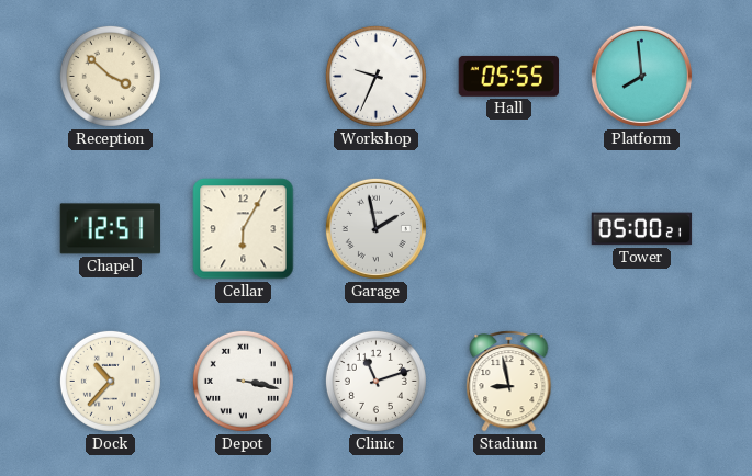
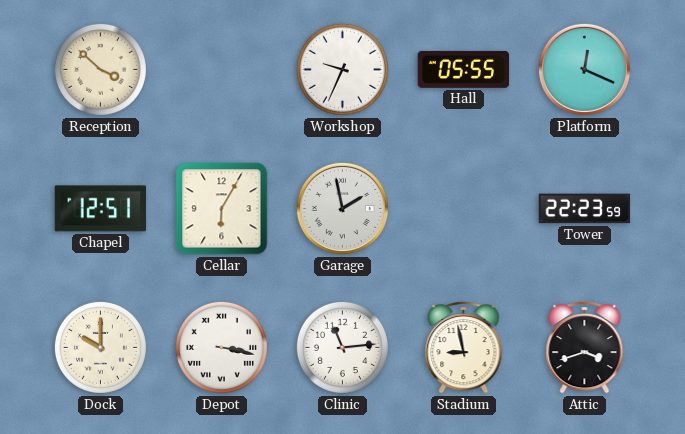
Platform: 7:59 -> 12:19 (584, 69)
Tower: 05:00 -> 22:23 (585, 209)
Dock: 10:37 -> 10:00 (100, 347)
Clinic: 11:12 -> 11:14 (342, 347)
Attic: none -> 3:42 (585, 348)
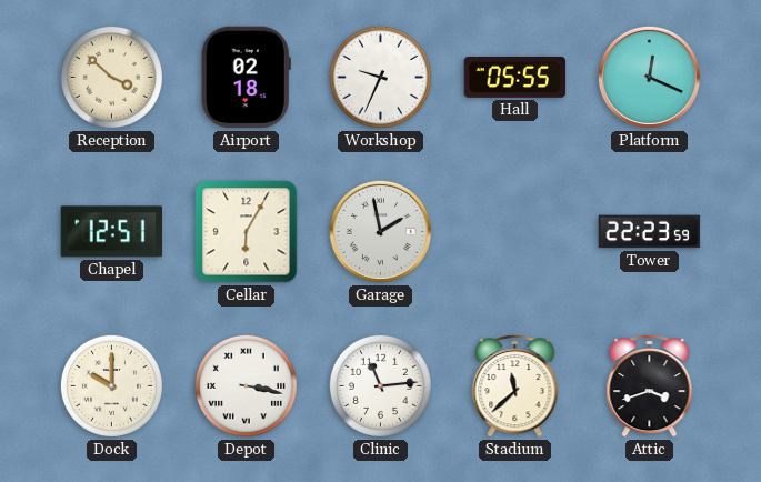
Airport: none -> 02:18 (246, 78)
Stadium: 8:58 -> 11:38 (515, 386)
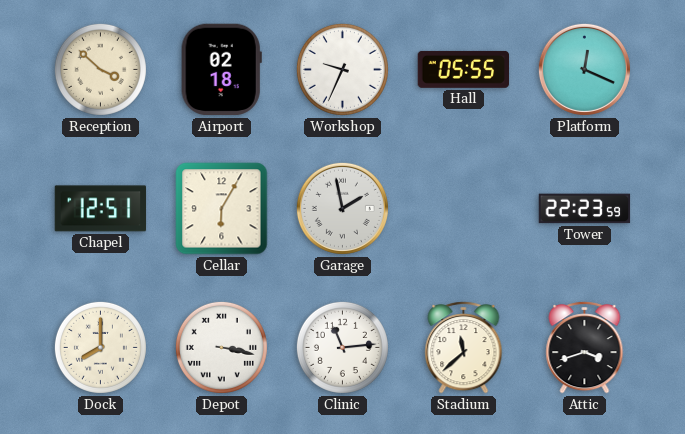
Dock: 10:00 -> 8:00 (100, 347)
